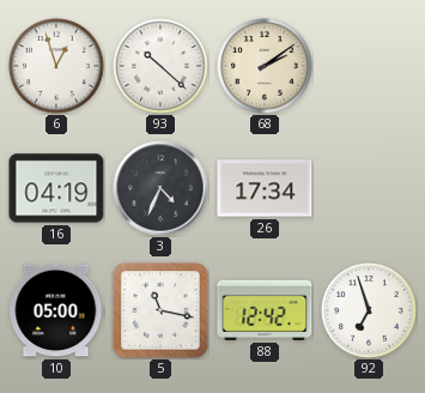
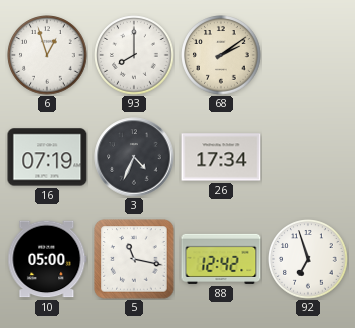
93: 10:22 -> 8:00 (134, 55)
16: 04:19 -> 07:19 (47, 157)
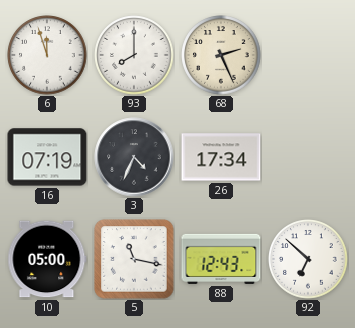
6: 12:57 -> 11:57 (47, 55)
68: 2:09 -> 2:26 (221, 55)
88: 12:42 -> 12:43 (221, 259)
92: 6:57 -> 6:52 (308, 259)
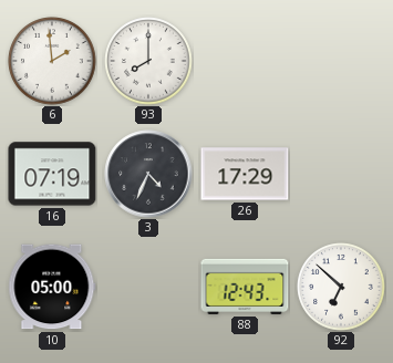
6: 11:57 -> 1:59 (52, 61)
68: 2:26 -> none (221, 55)
26: 17:34 -> 17:29 (245, 174)
5: 11:17 -> none (134, 259)
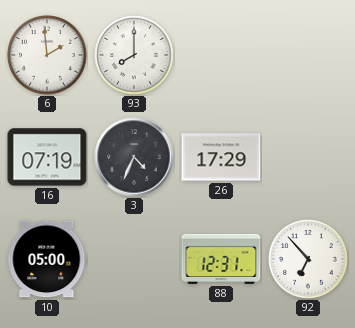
88: 12:43 -> 12:31 (221, 259)
92: 6:52 -> 6:53 (308, 259)
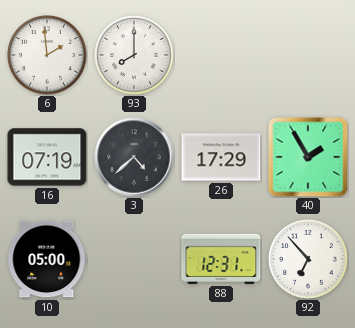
3: 4:34 -> 4:38 (134, 157)
40: none -> 1:55 (308, 157)
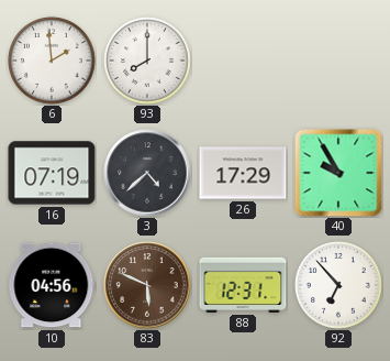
40: 1:55 -> 9:55 (338, 173)
10: 05:00 -> 04:56 (52, 285)
83: none -> 5:49 (147, 285)
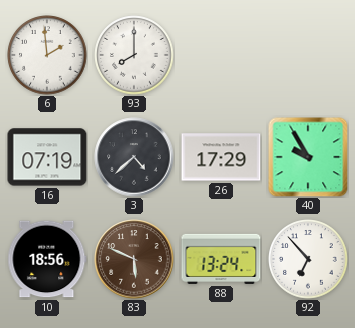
10: 04:56 -> 18:56 (47, 259)
88: 12:31 -> 13:24 (221, 259)
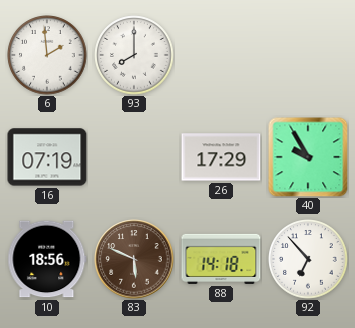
3: 4:38 -> none (134, 157)
88: 13:24 -> 14:18 (221, 259)
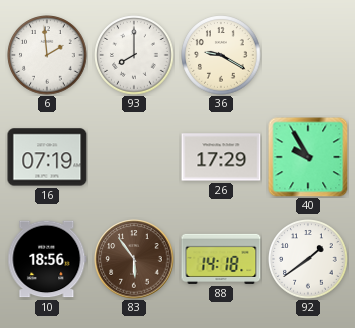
36: none -> 9:20 (221, 55)
83: 5:49 -> 5:54 (134, 259)
92: 6:53 -> 1:39 (308, 259)
